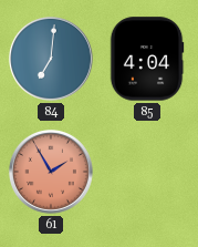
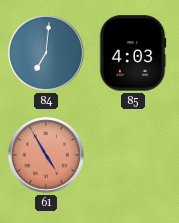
85: 4:04 -> 4:03 (133, 53)
61: 1:55 -> 4:55 (46, 155)
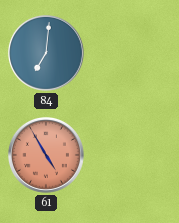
85: 4:03 -> none (133, 53)
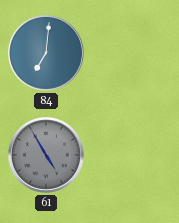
61 dial: salmon -> grey (46, 155)
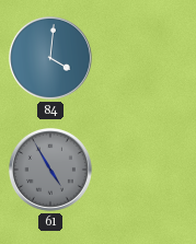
84: 7:01 -> 4:01 (50, 58)
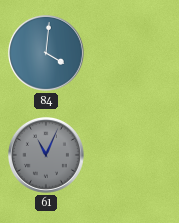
61: 4:55 -> 11:04 (46, 155)
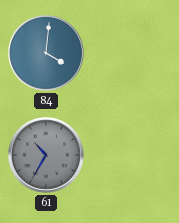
61: 11:04 -> 10:35 (46, 155)
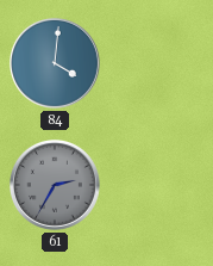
61: 10:35 -> 2:35 (55, 185)
